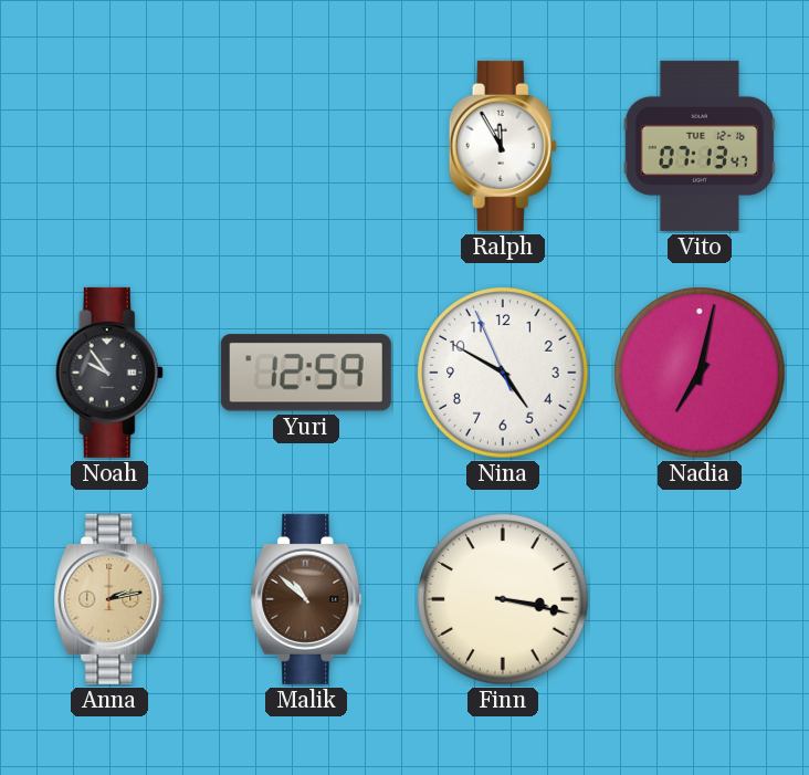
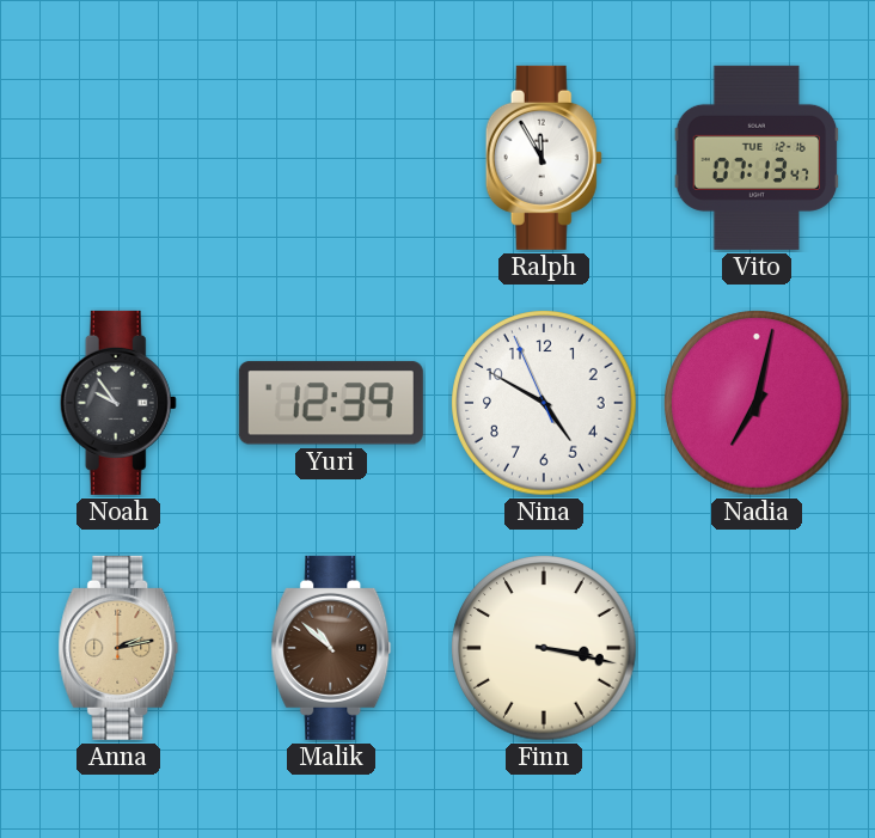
Yuri: 12:59 -> 12:39 (331, 403)
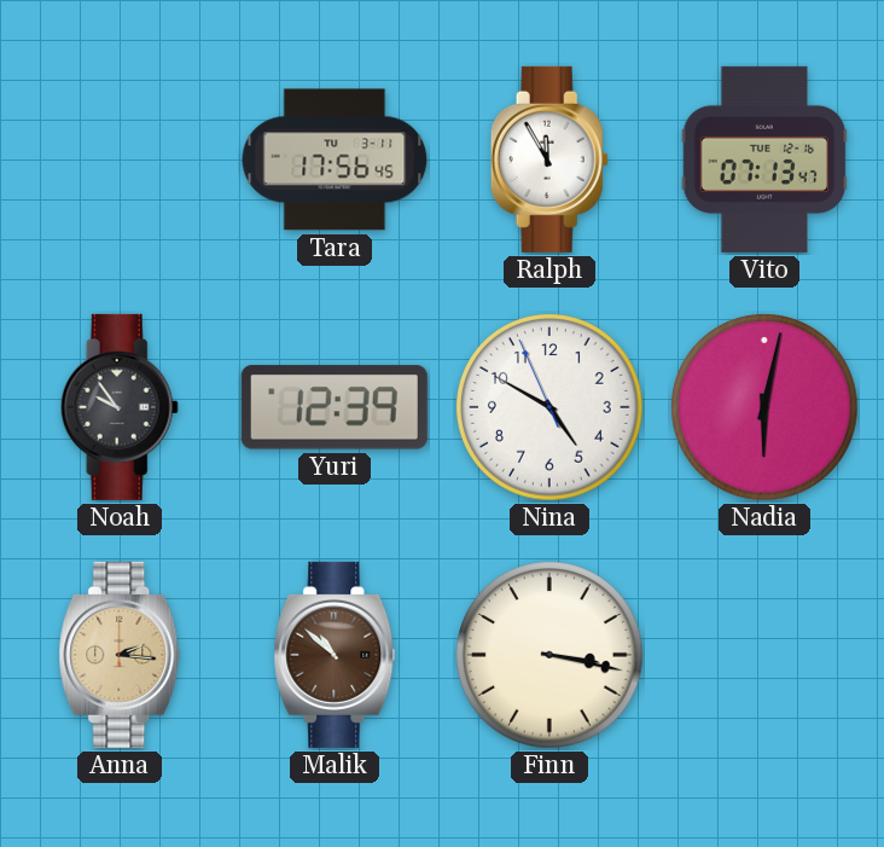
Tara: none -> 17:56 (335, 159)
Nadia: 7:02 -> 6:02 (764, 407)
Anna: 2:13 -> 2:16 (120, 655)
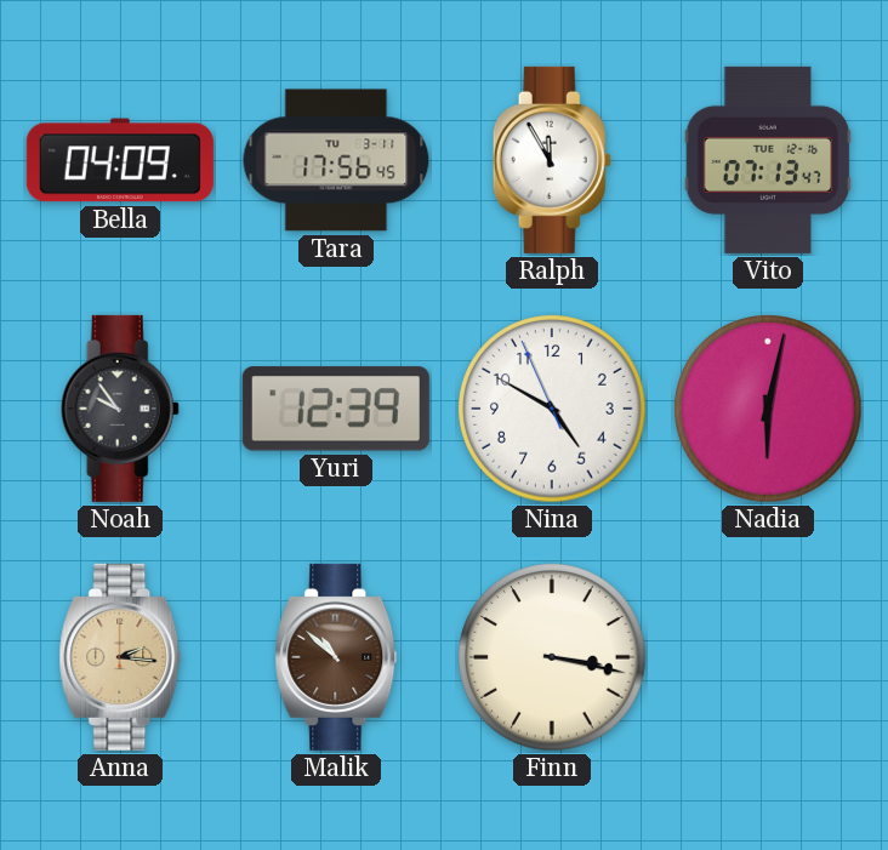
Bella: none -> 04:09 (120, 160)
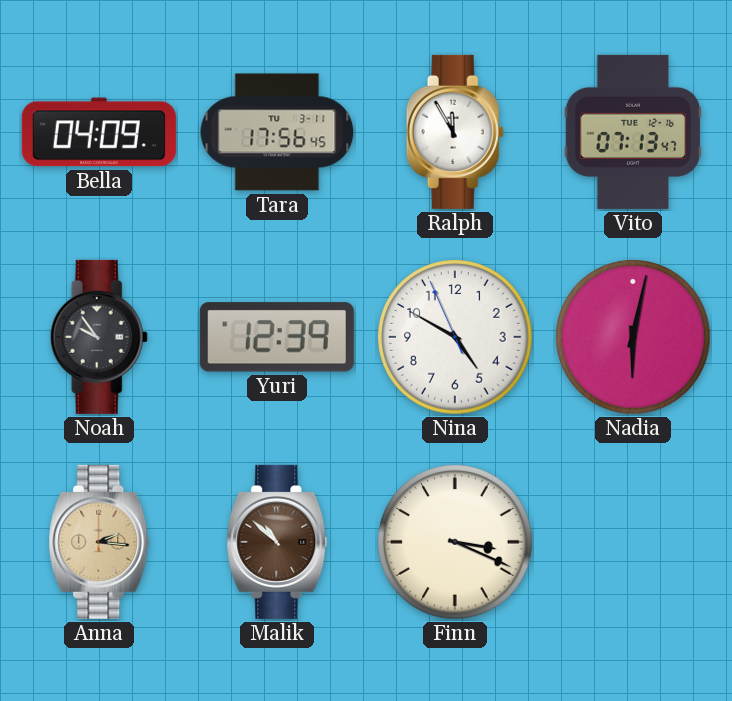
Finn: 3:17 -> 3:19 (455, 542)
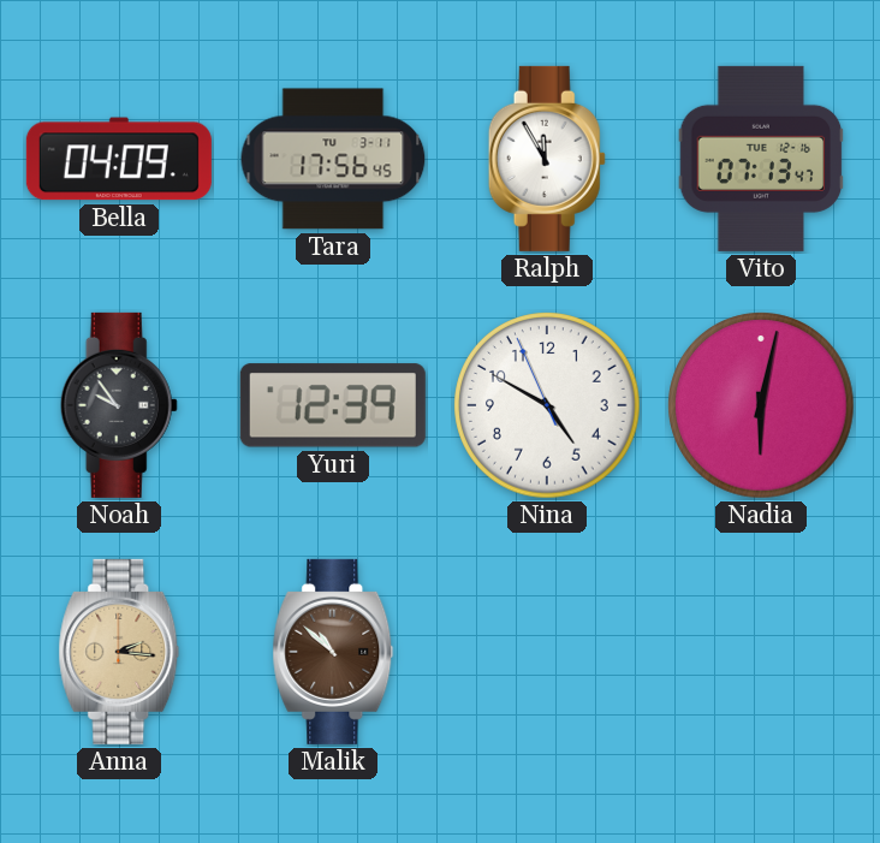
Finn: 3:19 -> none (455, 542)
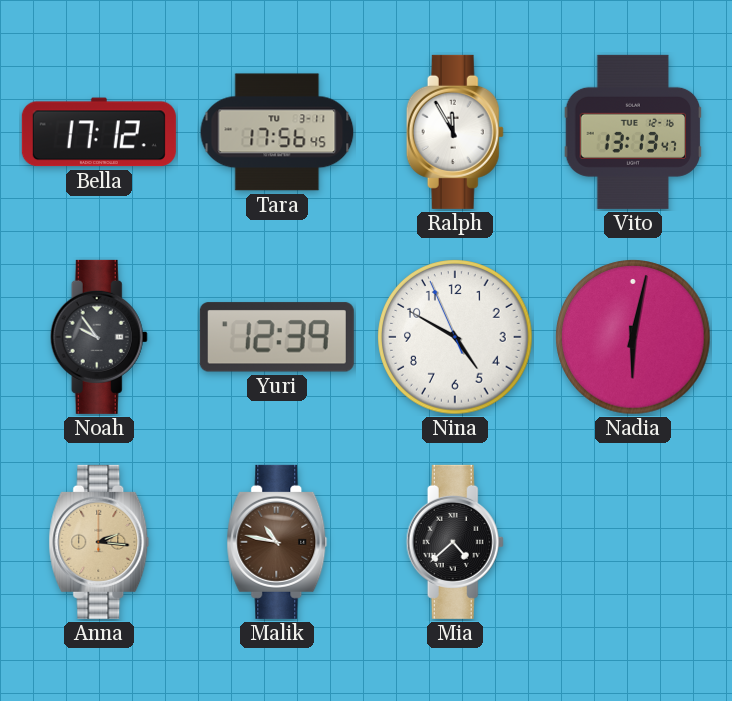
Bella: 04:09 -> 17:12 (99, 132)
Vito: 07:13 -> 13:13 (633, 132)
Malik: 10:52 -> 10:47 (277, 542)
Mia: none -> 4:38 (455, 542)
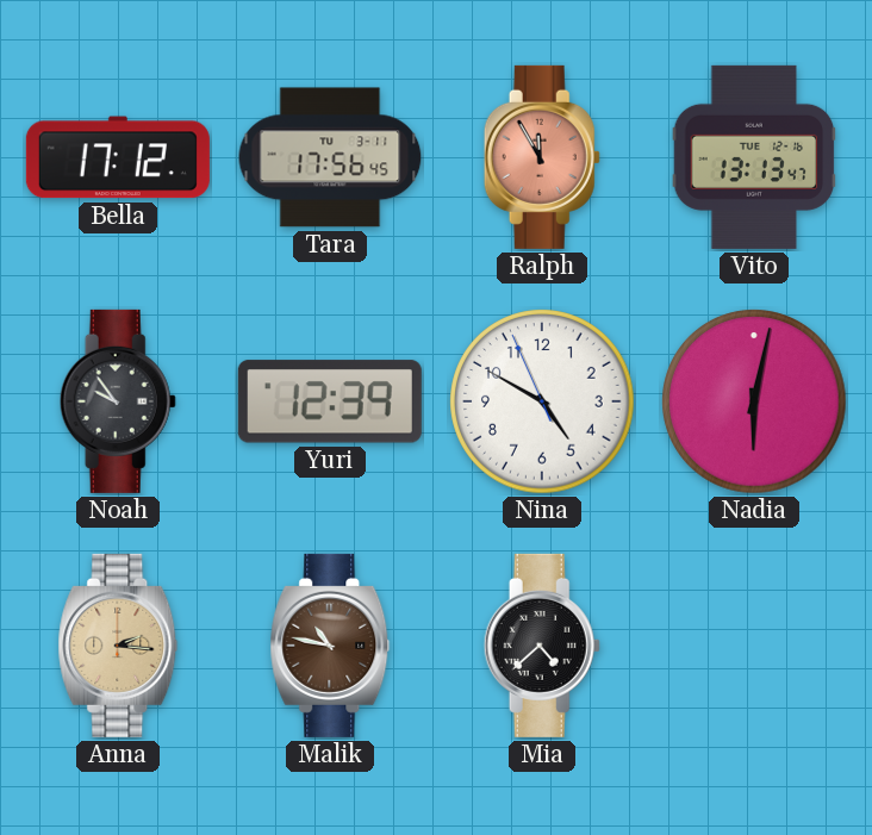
Ralph dial: white -> salmon (542, 157)
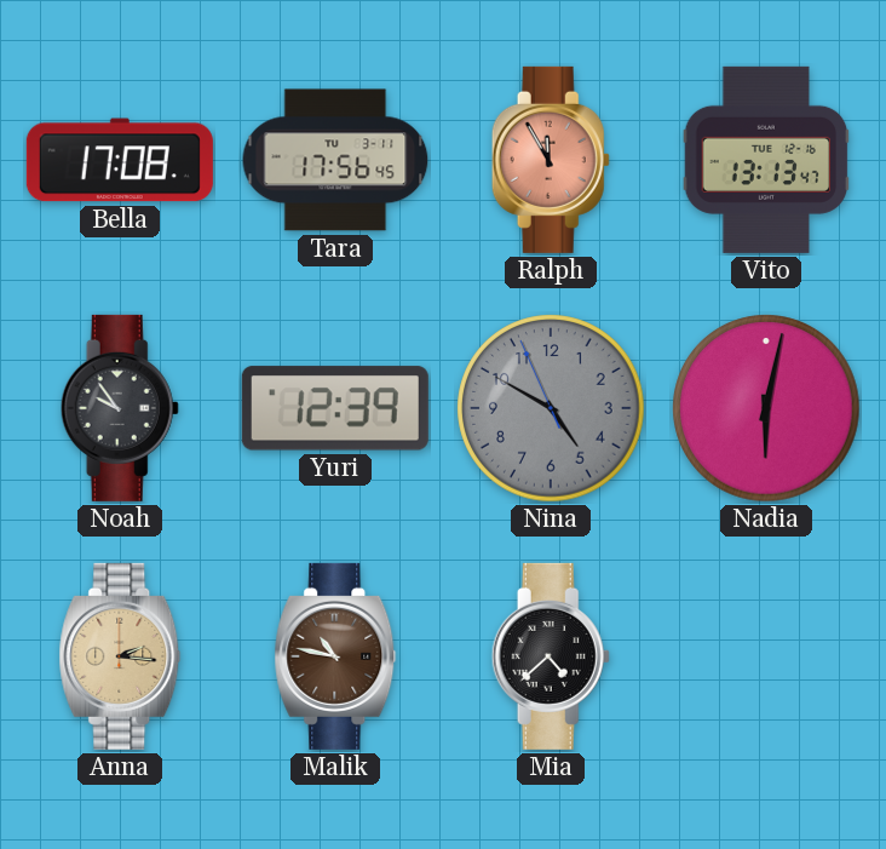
Bella: 17:12 -> 17:08 (120, 160)
Nina dial: white -> grey (551, 408)
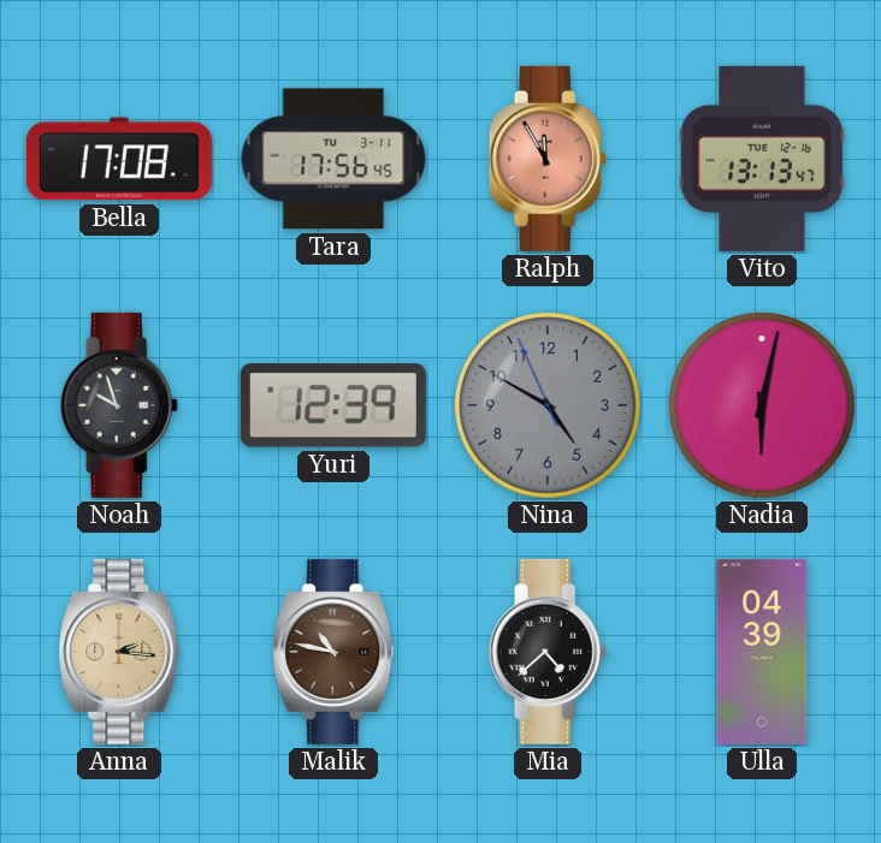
Noah: 9:54 -> 9:57 (119, 405)
Ulla: none -> 04:39 (762, 652)
